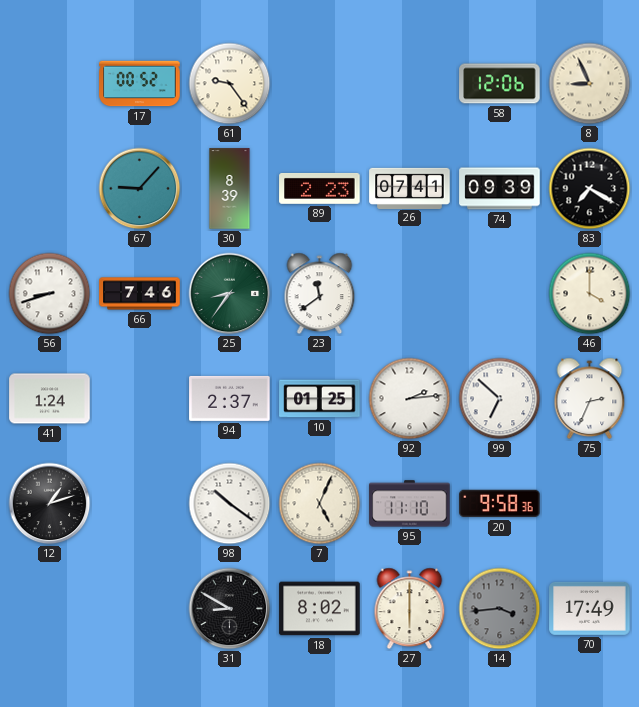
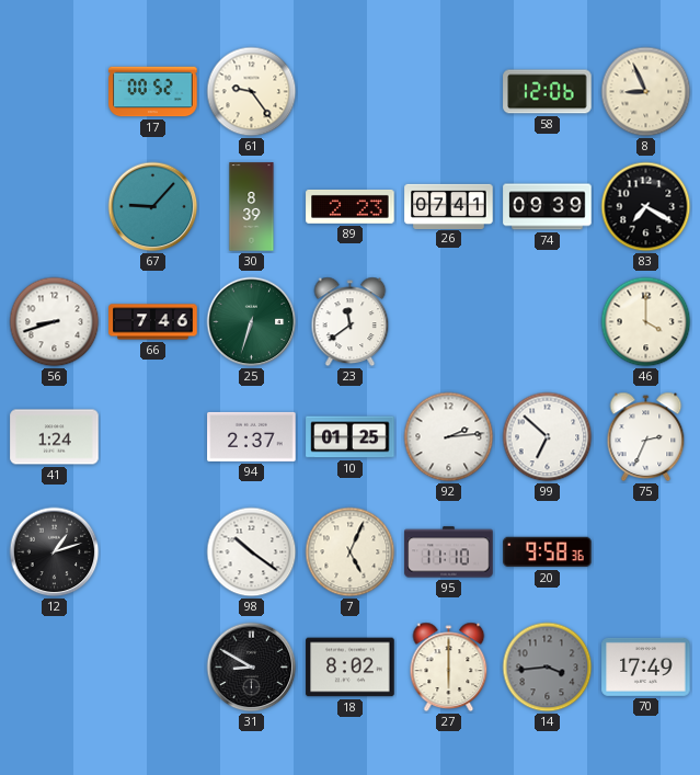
25: 8:36 -> 6:33 (252, 322)
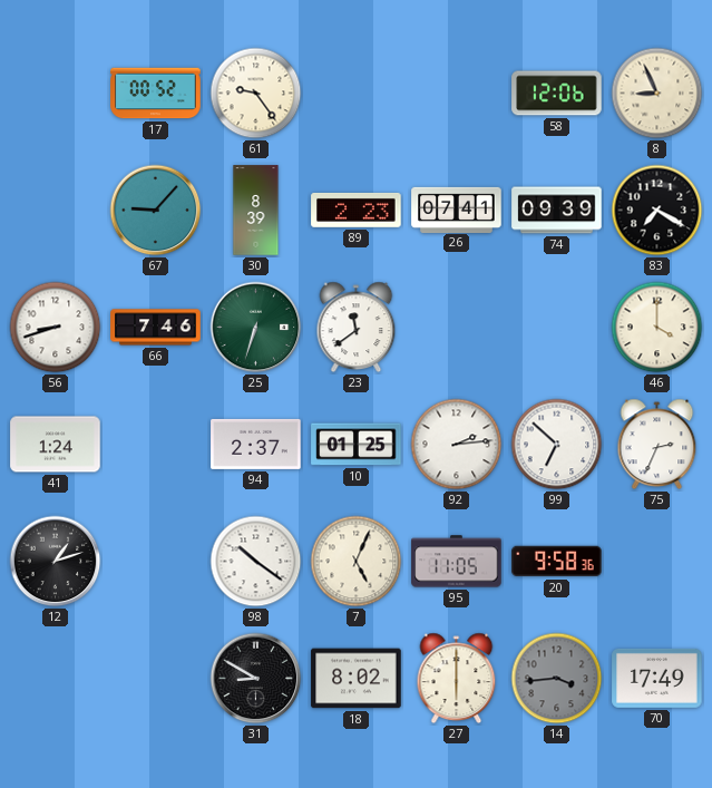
95: 11:10 -> 11:05 (457, 562)
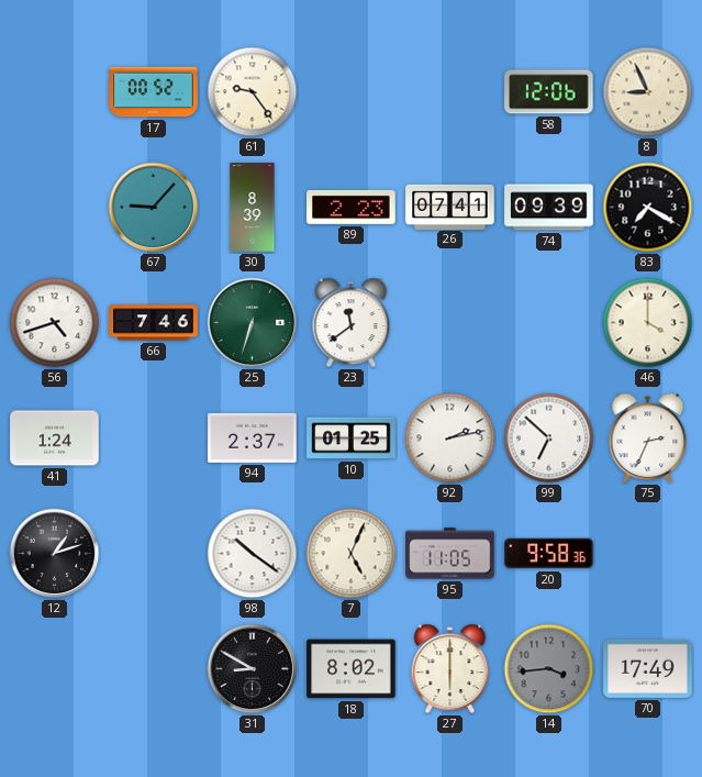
56: 8:42 -> 4:42 (55, 323)
92: 2:14 -> 2:13 (450, 439)
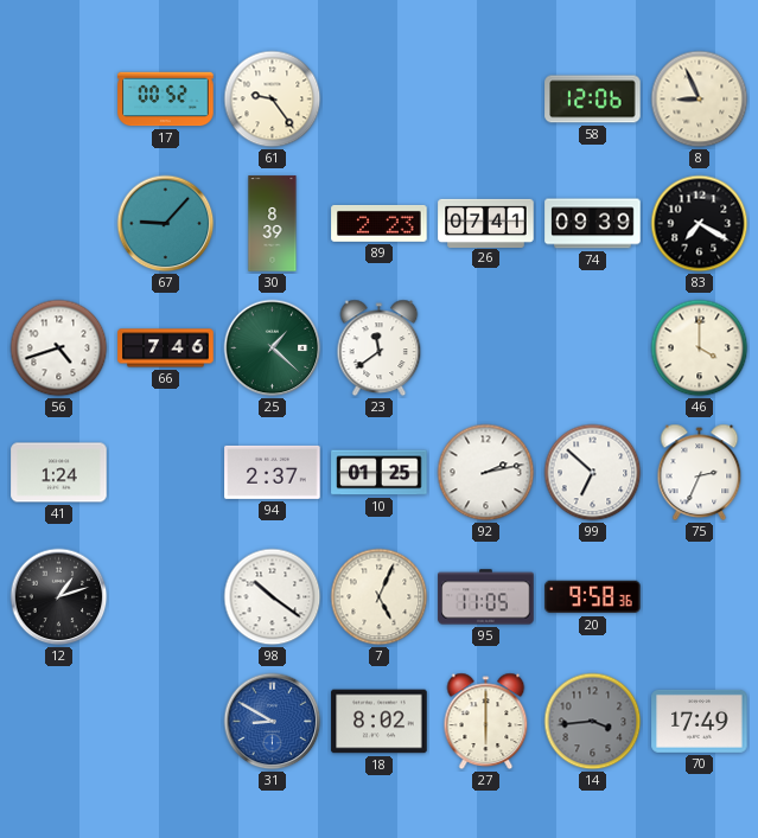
25: 6:33 -> 1:22 (273, 348)
31 dial: black -> blue (273, 722)
